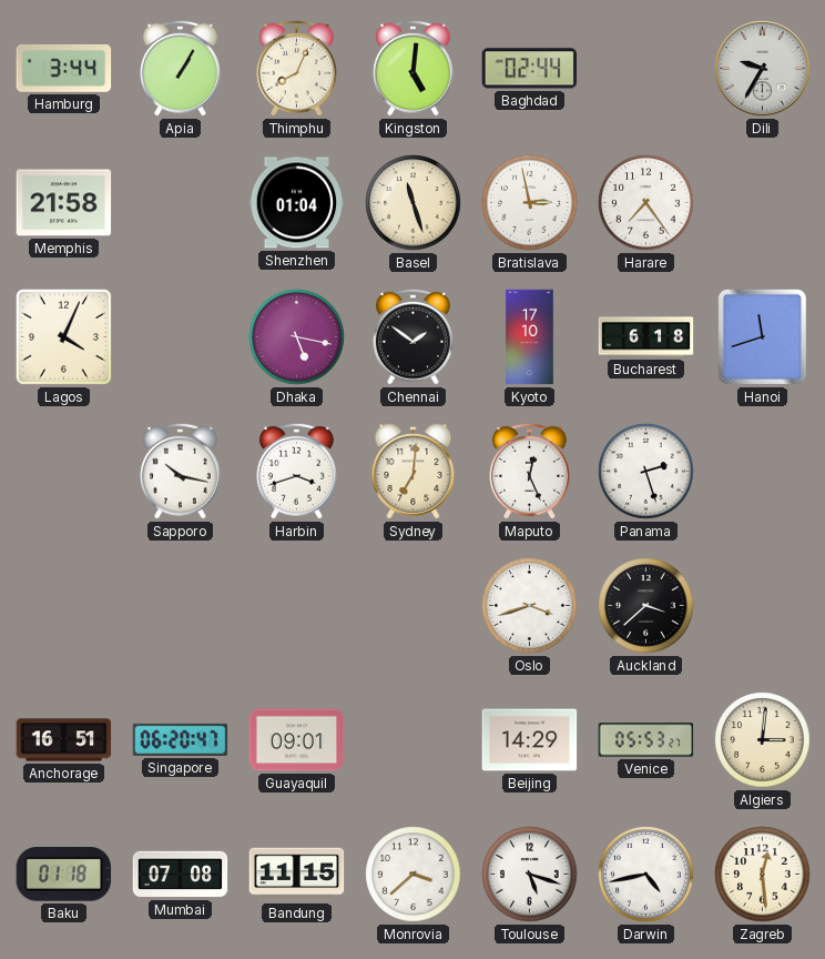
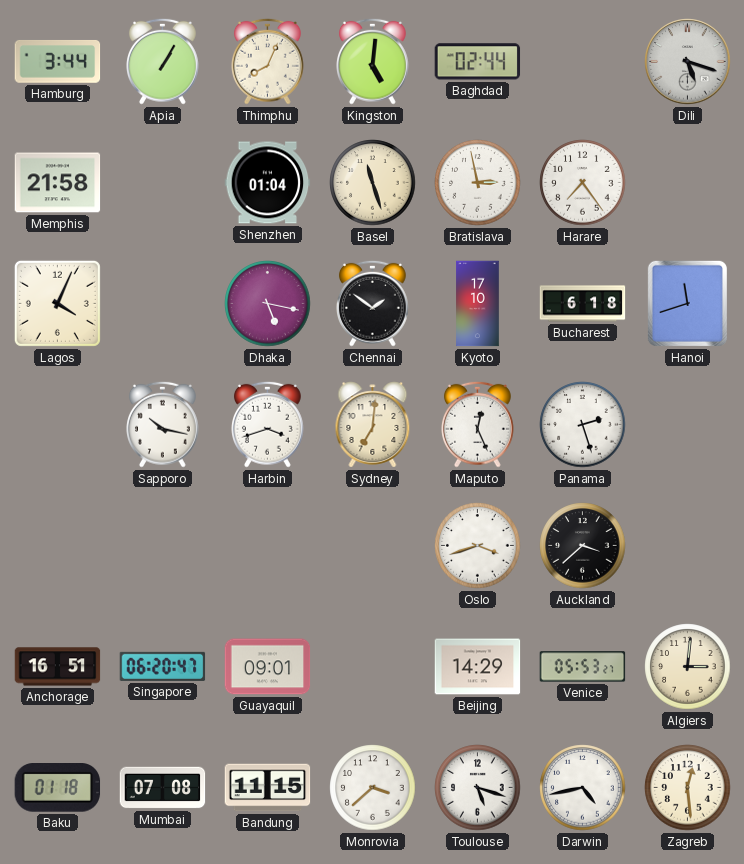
Dili: 9:35 -> 5:18 (688, 62)
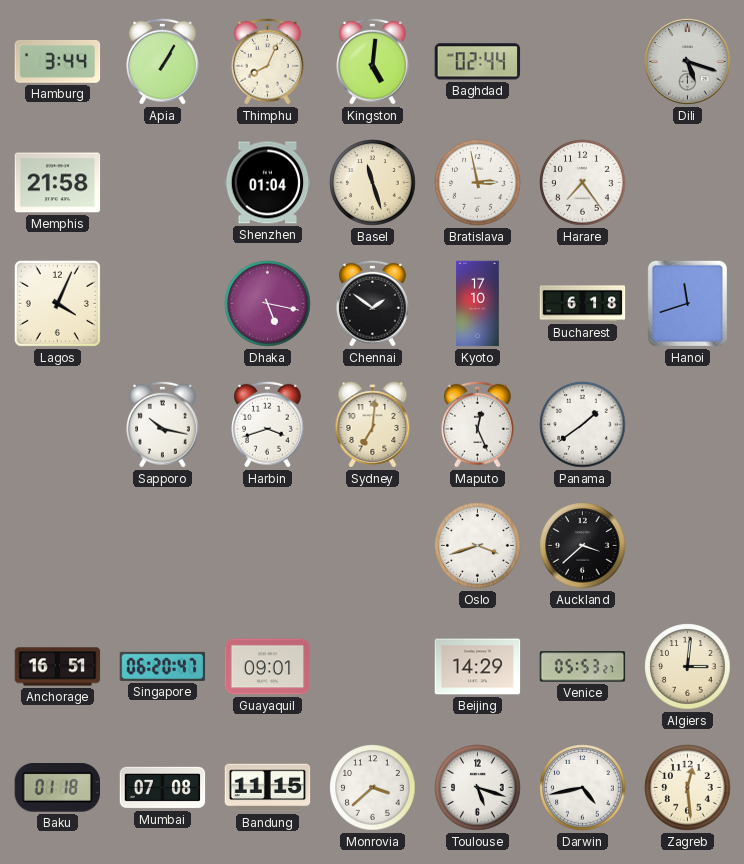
Panama: 2:27 -> 1:39 (583, 425)
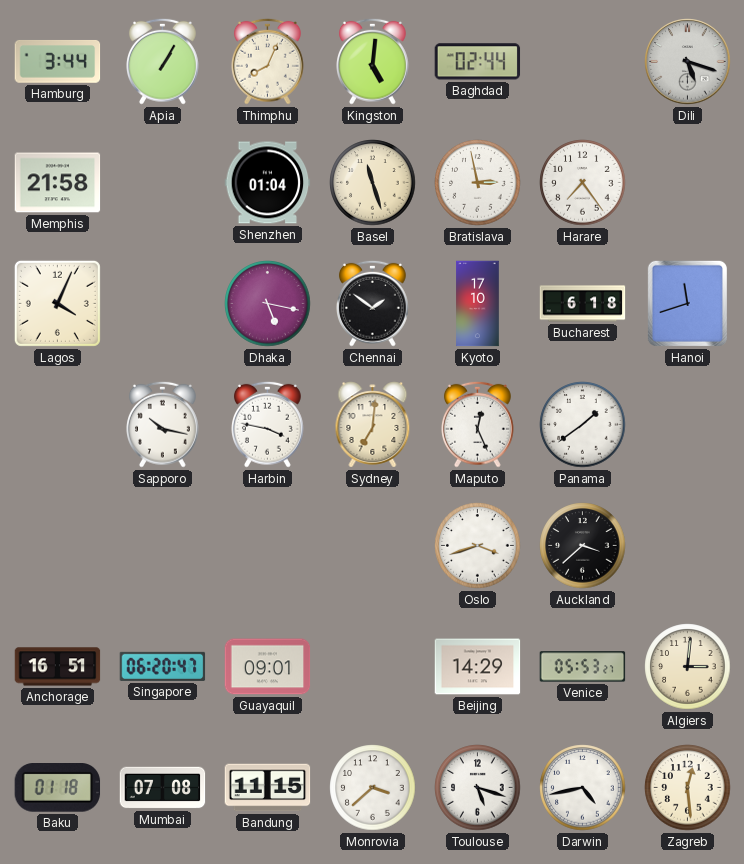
Harbin: 3:42 -> 3:47 (268, 424)
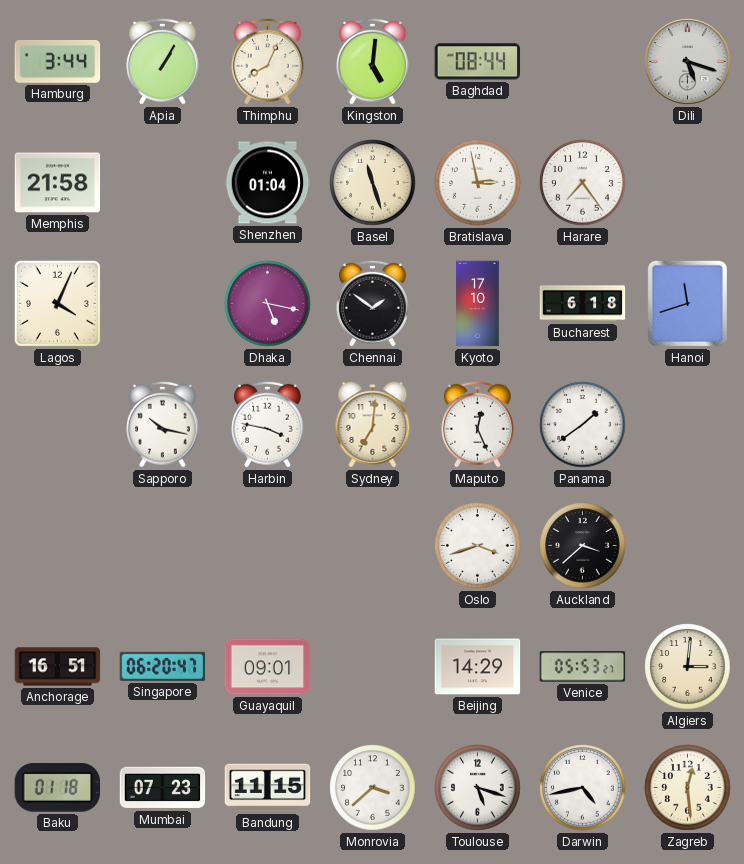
Baghdad: 02:44 -> 08:44 (478, 62)
Mumbai: 07:08 -> 07:23 (163, 788)
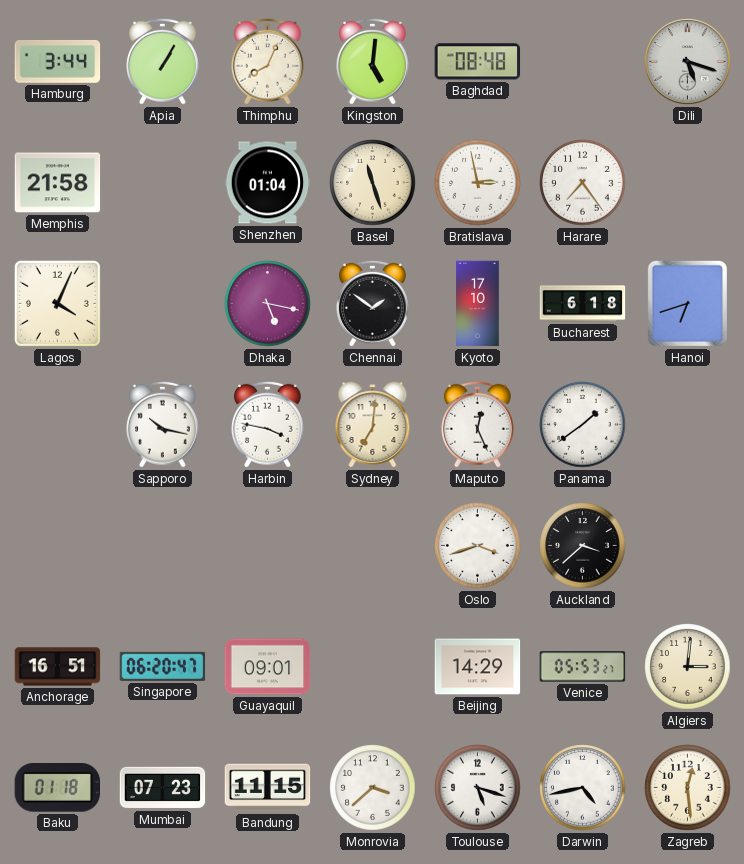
Baghdad: 08:44 -> 08:48 (478, 62)
Hanoi: 11:42 -> 6:42 (687, 303)
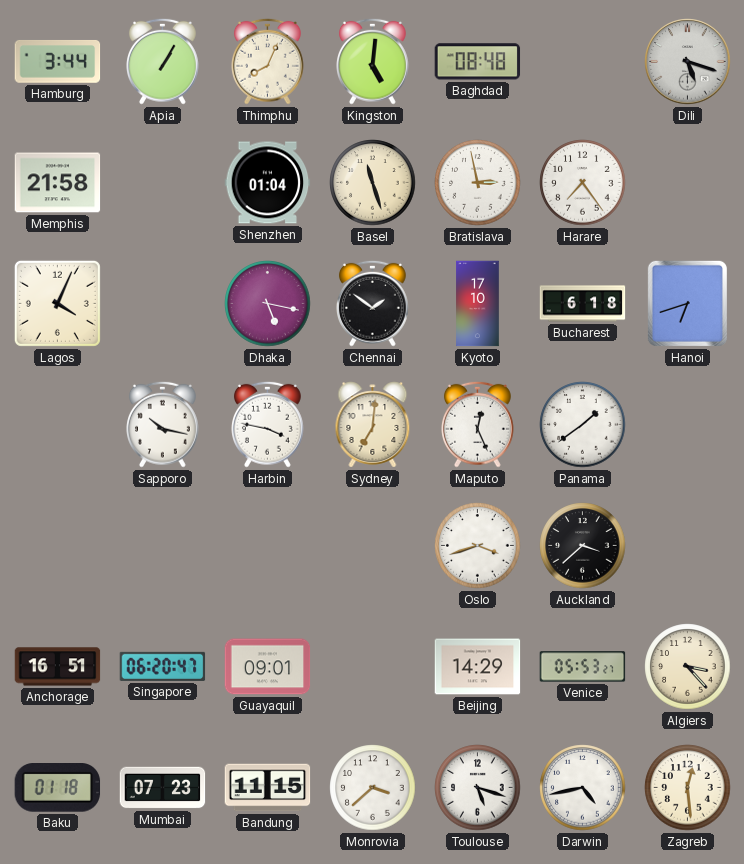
Algiers: 3:01 -> 3:23 (688, 667)
